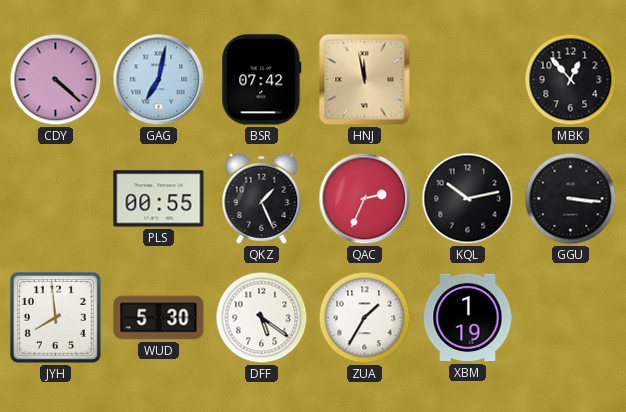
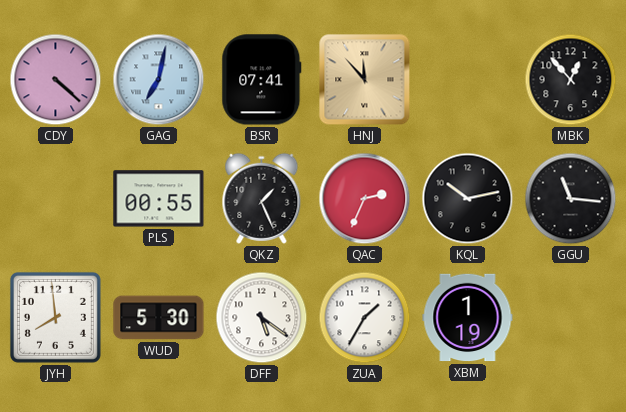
BSR: 07:42 -> 07:41 (262, 80)
HNJ: 11:58 -> 11:53 (365, 80)
GGU: 3:16 -> 11:16 (571, 199)
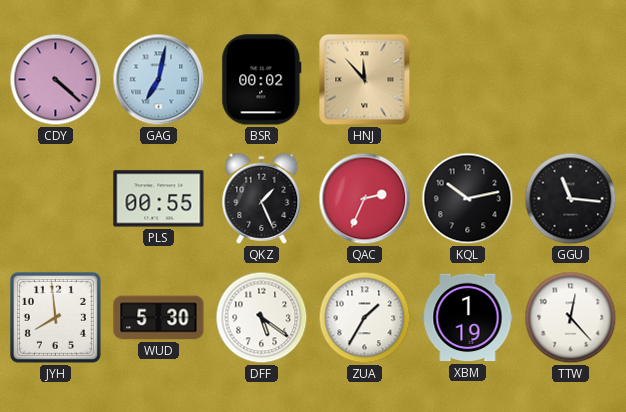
BSR: 07:41 -> 00:02 (262, 80)
MBK: 12:53 -> none (571, 80)
TTW: none -> 12:23 (571, 318)
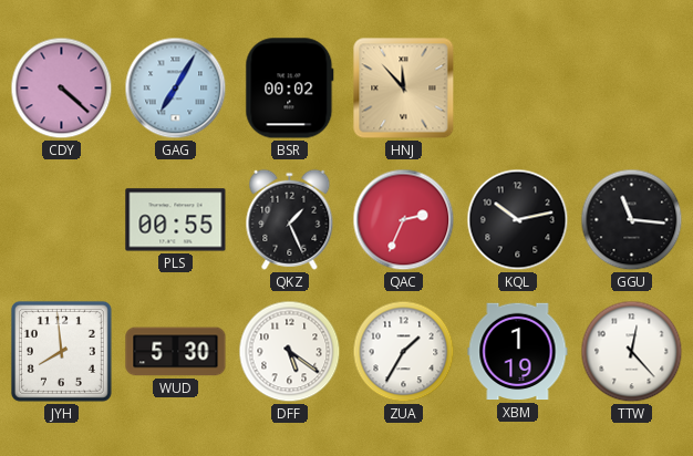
GAG: 7:02 -> 7:05 (176, 89)
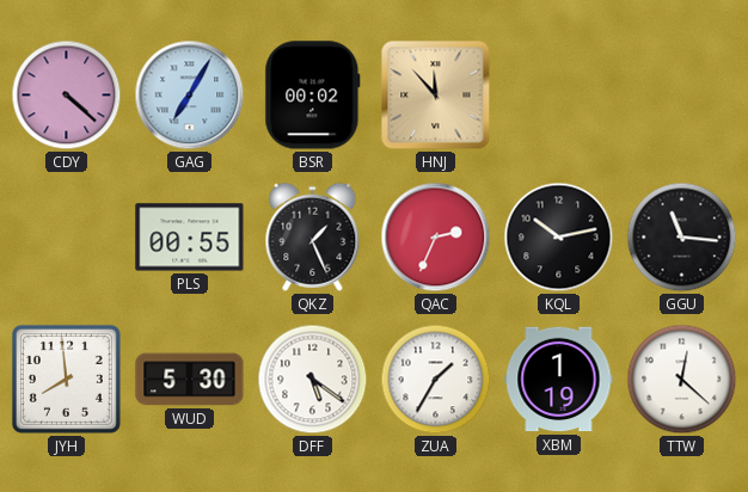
TTW: 12:23 -> 12:22 (682, 380)
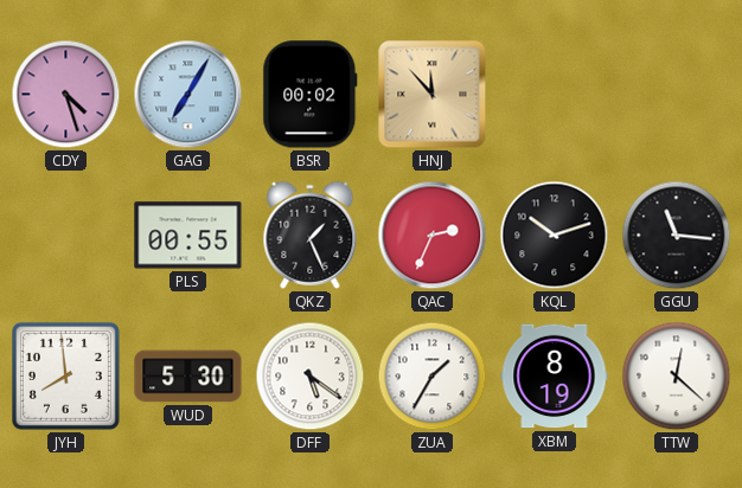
CDY: 4:22 -> 4:27 (66, 95)
KQL: 10:13 -> 10:12 (555, 236)
XBM: 1:19 -> 8:19 (555, 377)
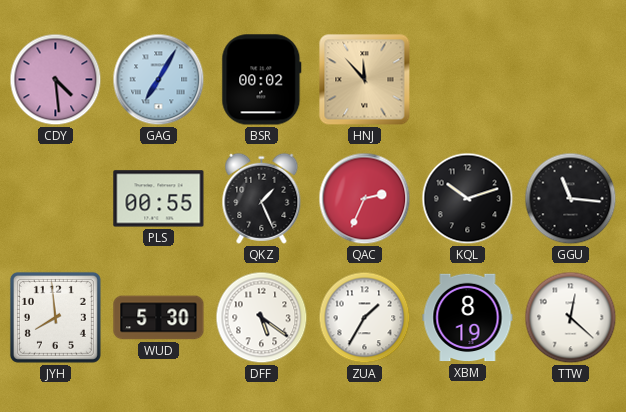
CDY: 4:27 -> 4:29 (56, 80)
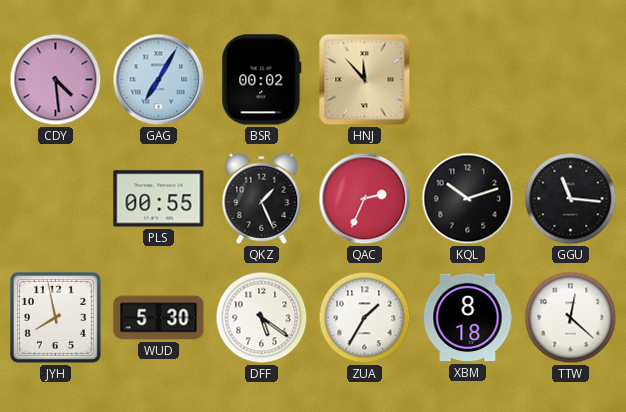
JYH: 7:59 -> 7:58 (55, 317)
XBM: 8:19 -> 8:18 (468, 318)
